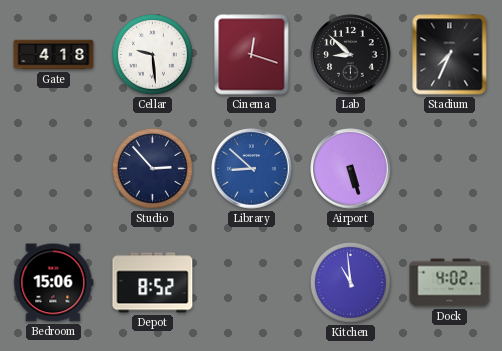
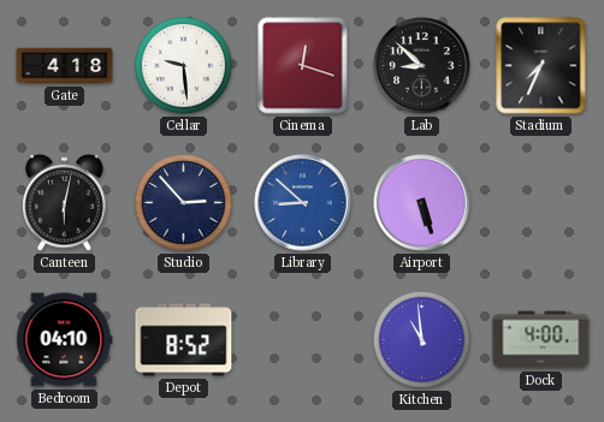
Canteen: none -> 6:02 (65, 202)
Bedroom: 15:06 -> 04:10 (65, 340)
Dock: 4:02 -> 4:00 (541, 340)
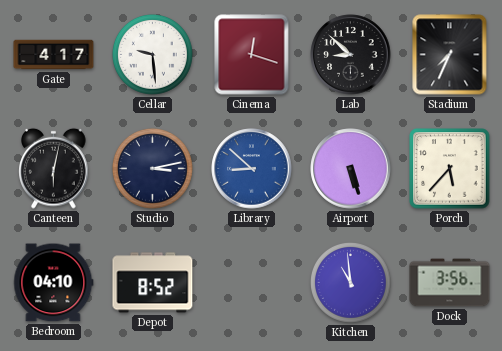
Gate: 4:18 -> 4:17 (54, 55)
Studio: 2:53 -> 3:13 (152, 168)
Porch: none -> 5:37 (450, 169)
Dock: 4:00 -> 3:56 (450, 283)
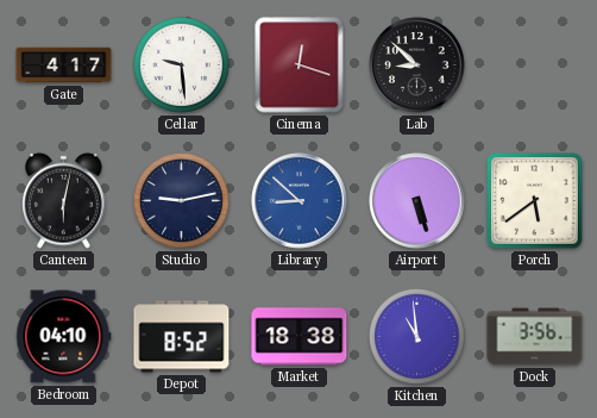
Stadium: 7:34 -> none (450, 55)
Studio: 3:13 -> 9:13 (181, 200)
Porch: 5:37 -> 5:39 (535, 201)
Market: none -> 18:38 (300, 337)
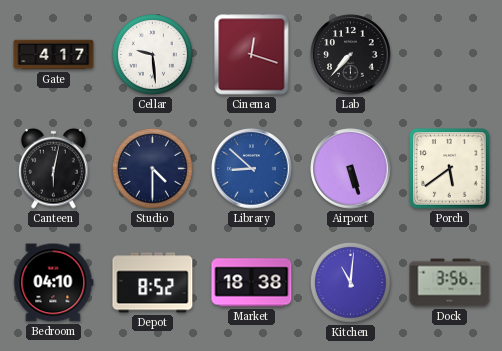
Lab: 8:52 -> 7:37 (351, 55)
Studio: 9:13 -> 4:30 (152, 168)
Kitchen: 10:59 -> 11:01 (350, 282)
